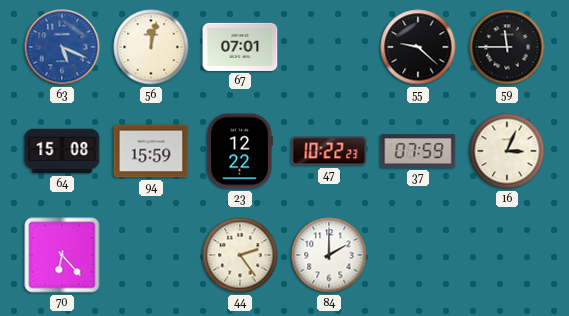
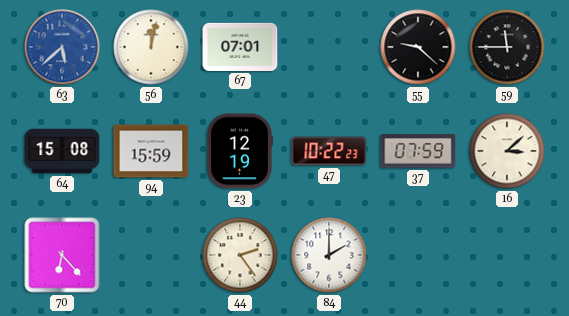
63: 5:19 -> 5:38 (62, 47)
23: 12:22 -> 12:19 (240, 151)
16: 3:04 -> 3:08 (507, 151)
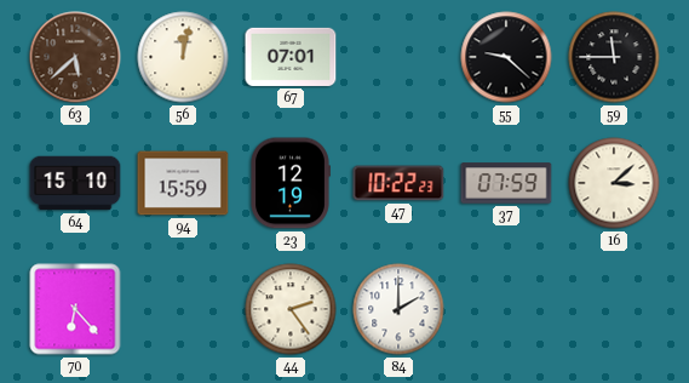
63 dial: blue -> brown (75, 57)
64: 15:08 -> 15:10 (75, 183)
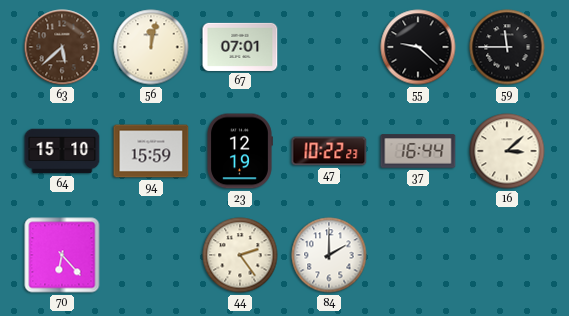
37: 07:59 -> 16:44 (418, 151)
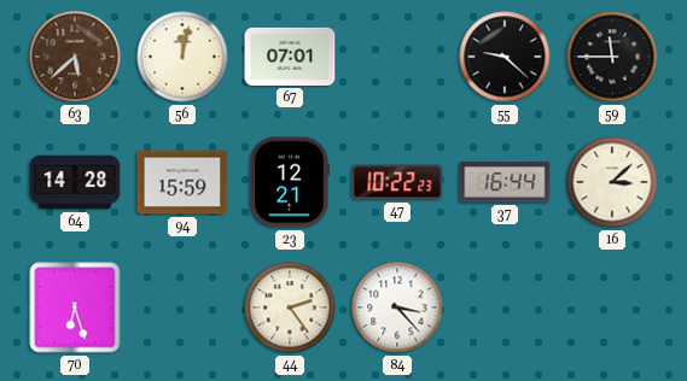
64: 15:10 -> 14:28 (75, 182)
23: 12:19 -> 12:21 (290, 182)
70: 6:23 -> 6:27 (75, 307)
84: 2:00 -> 3:23 (397, 307)
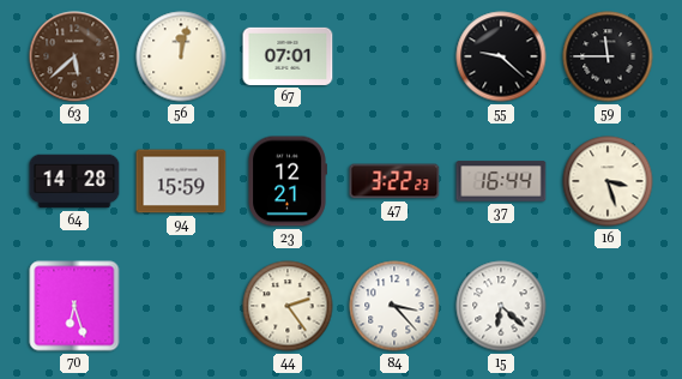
47: 10:22 -> 3:22 (394, 181)
16: 3:08 -> 3:27 (608, 181)
15: none -> 6:22 (501, 306)
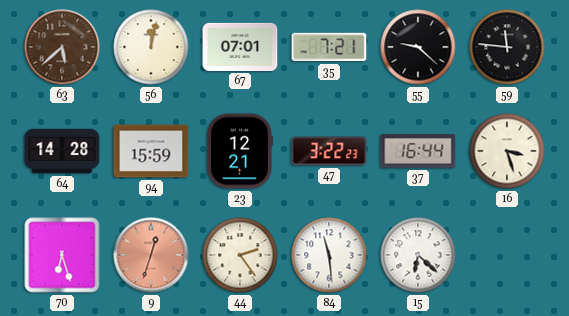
35: none -> 7:21 (329, 47)
59: 11:45 -> 11:46 (507, 47)
9: none -> 12:33 (151, 255)
84: 3:23 -> 11:29 (329, 255)
